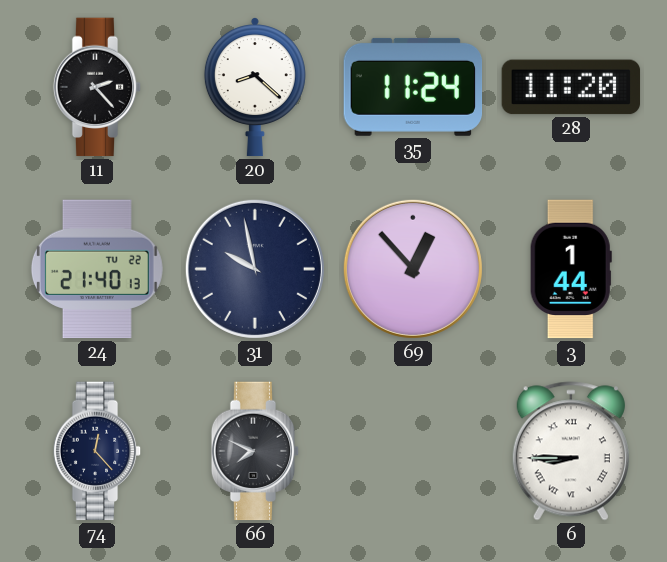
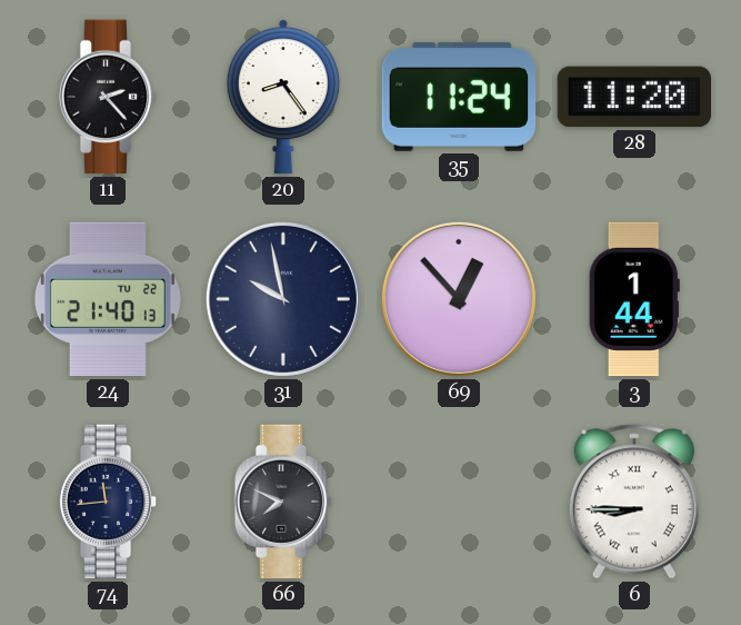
20: 8:22 -> 8:24 (283, 97)
74: 12:23 -> 11:44 (108, 502)
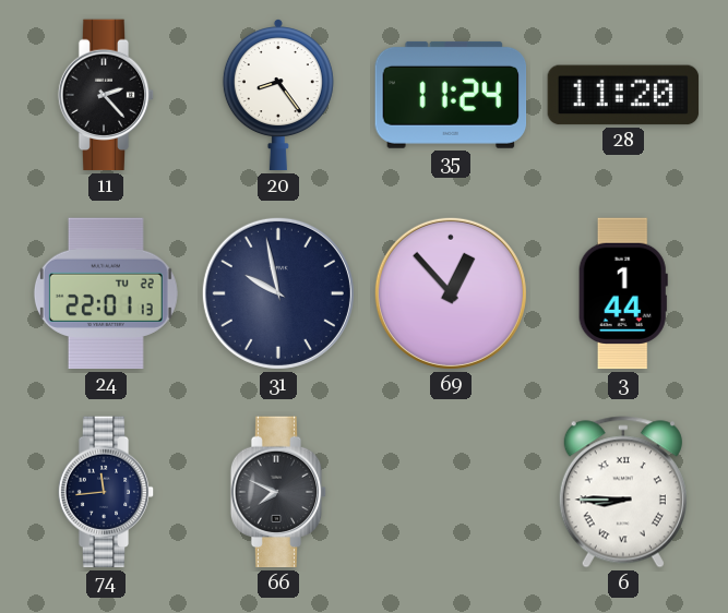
24: 21:40 -> 22:01 (106, 293)
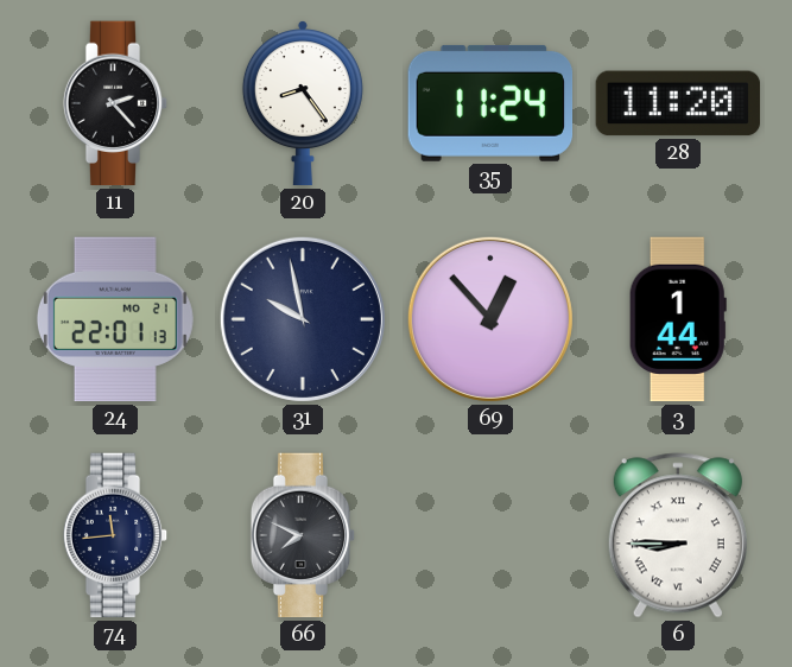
24 date: TU 22 -> MO 21 (115, 319)
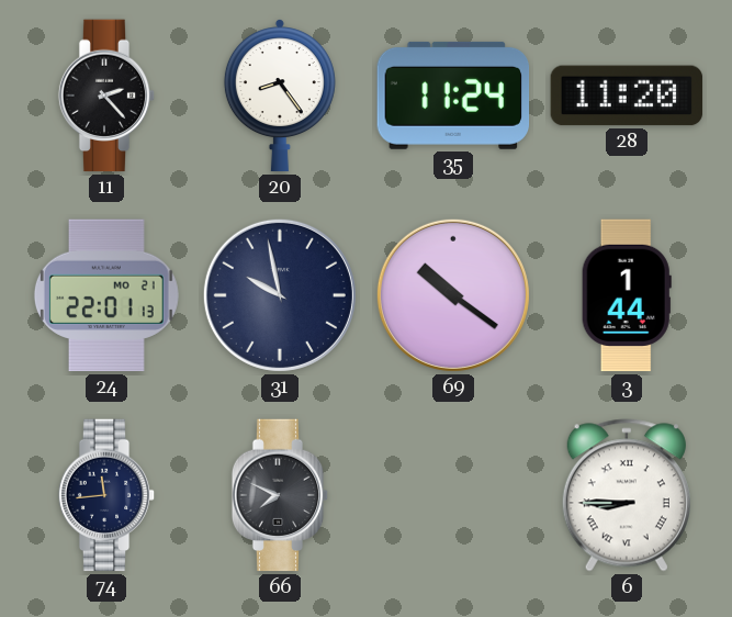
69: 12:53 -> 10:21 (453, 295)
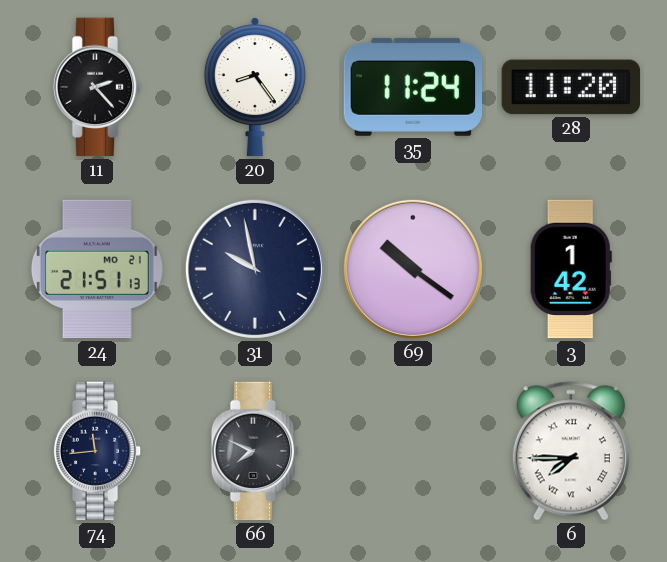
24: 22:01 -> 21:51 (97, 269)
3: 1:44 -> 1:42 (571, 269)
6: 8:45 -> 7:45 (571, 451)
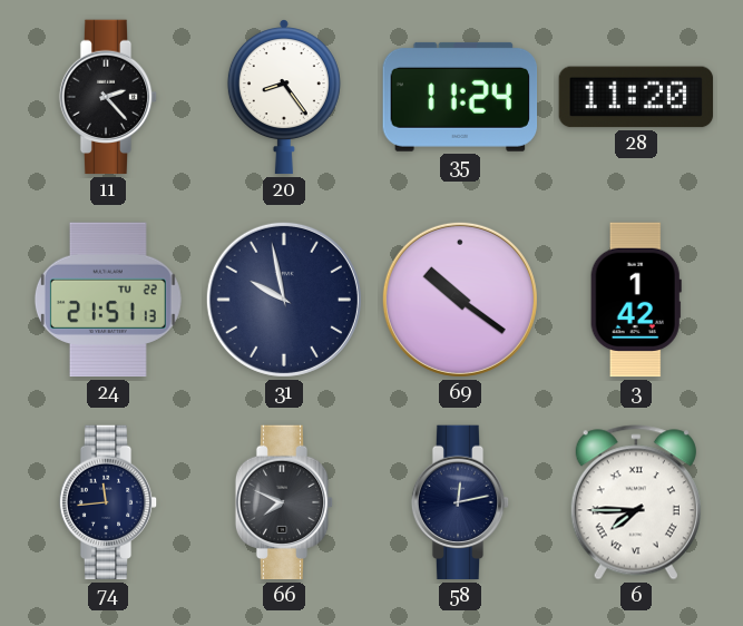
24 date: MO 21 -> TU 22 (108, 300)
58: none -> 12:13 (460, 502)
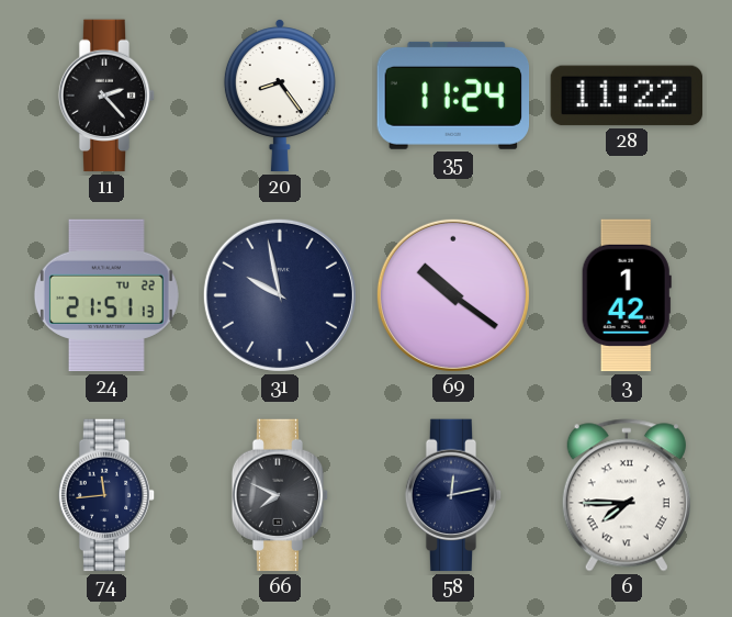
28: 11:20 -> 11:22 (627, 96)
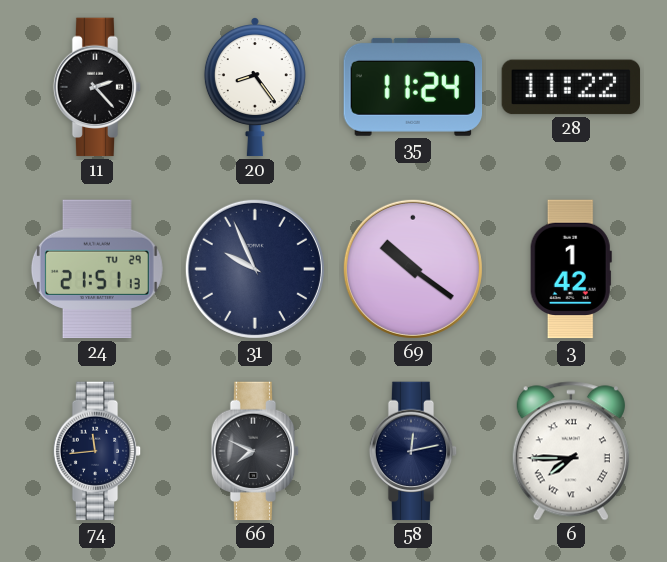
24 date: TU 22 -> TU 29 (97, 269)
31: 9:58 -> 9:56 (255, 269)
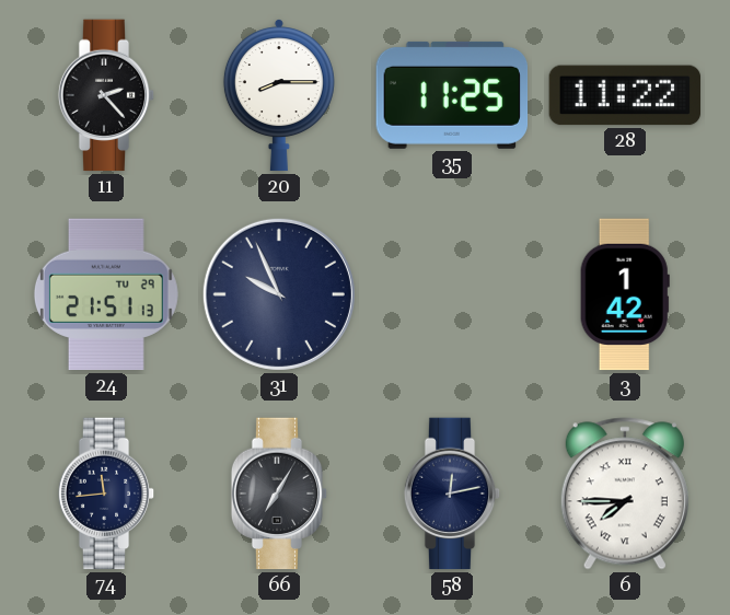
20: 8:24 -> 8:15 (279, 95)
35: 11:24 -> 11:25 (452, 95)
69: 10:21 -> none (413, 269)
66: 7:49 -> 7:05 (279, 494)
